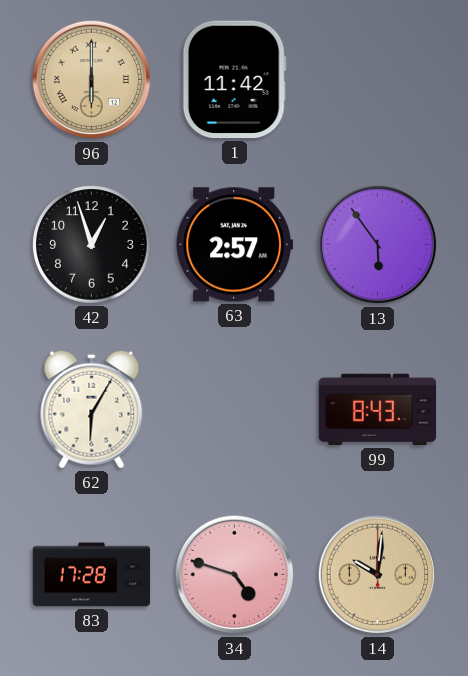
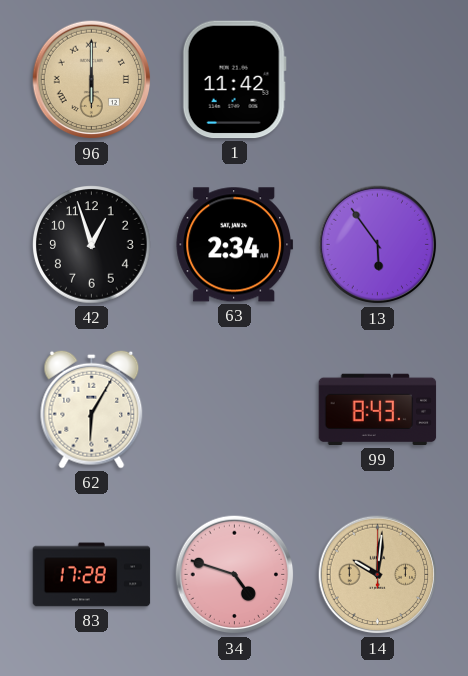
63: 2:57 -> 2:34 (235, 245)
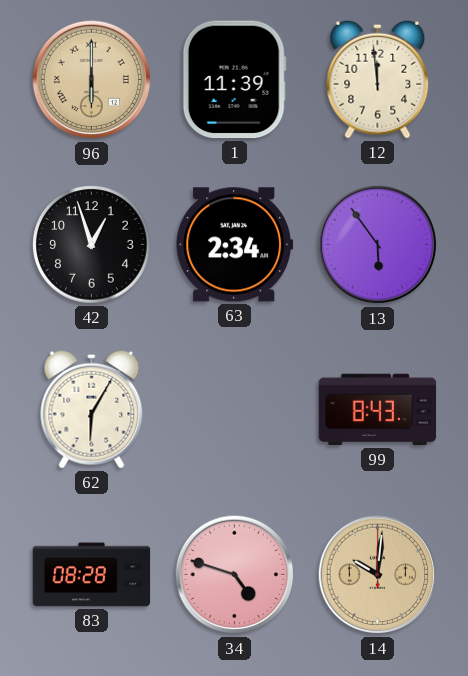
1: 11:42 -> 11:39 (234, 80)
12: none -> 11:59 (378, 79)
83: 17:28 -> 08:28 (92, 575)
